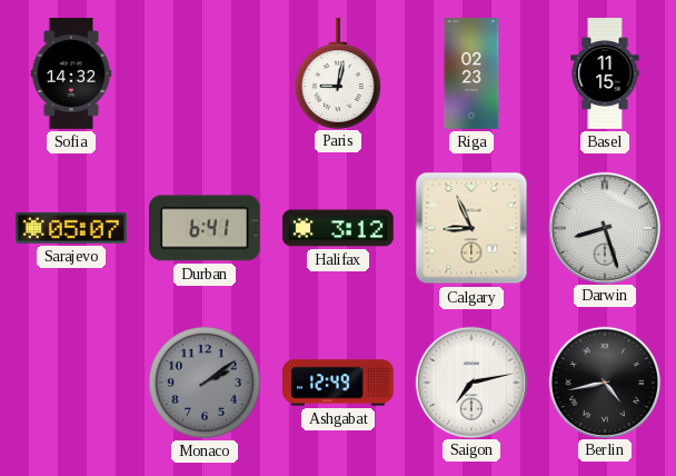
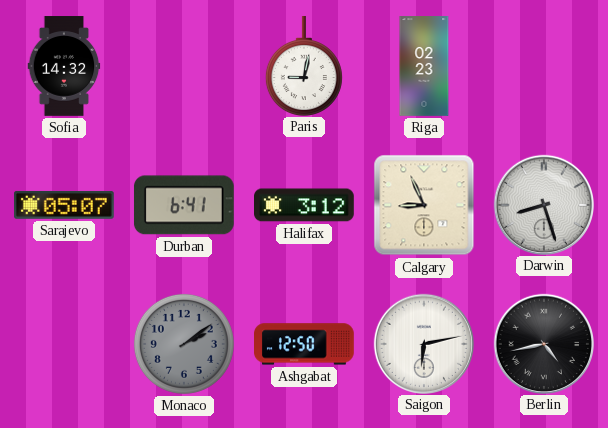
Basel: 11:15 -> none (605, 73)
Ashgabat: 12:49 -> 12:50 (305, 344)
Saigon: 7:13 -> 6:13 (423, 343)
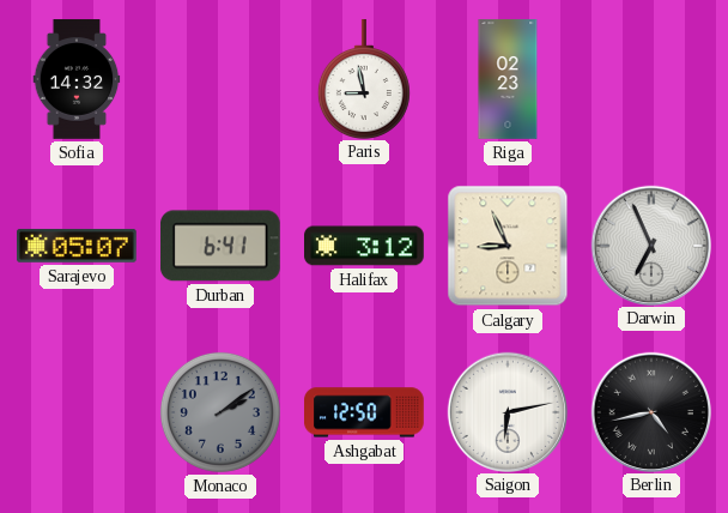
Paris: 9:02 -> 8:58 (364, 79)
Darwin: 8:27 -> 6:56 (650, 245)
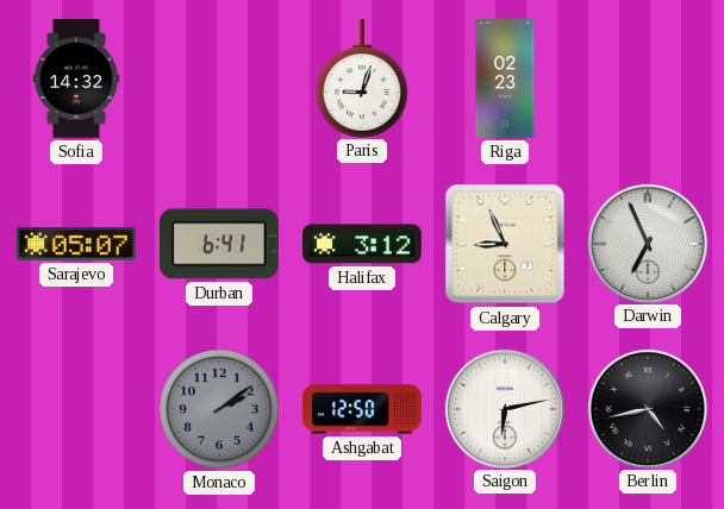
Paris: 8:58 -> 9:03 (362, 78)
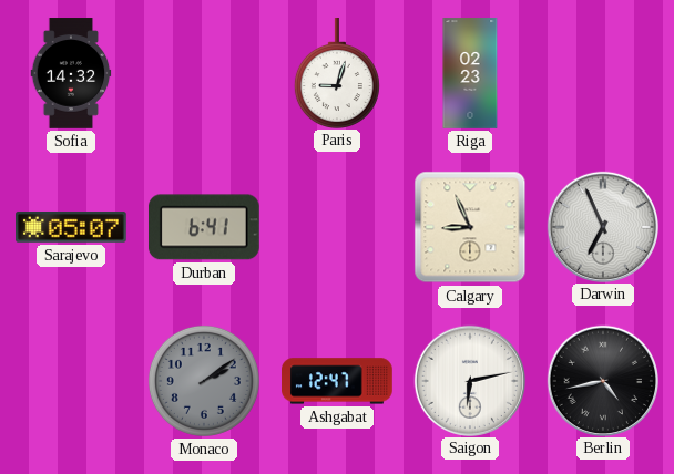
Halifax: 3:12 -> none (363, 244)
Ashgabat: 12:50 -> 12:47 (338, 381)
